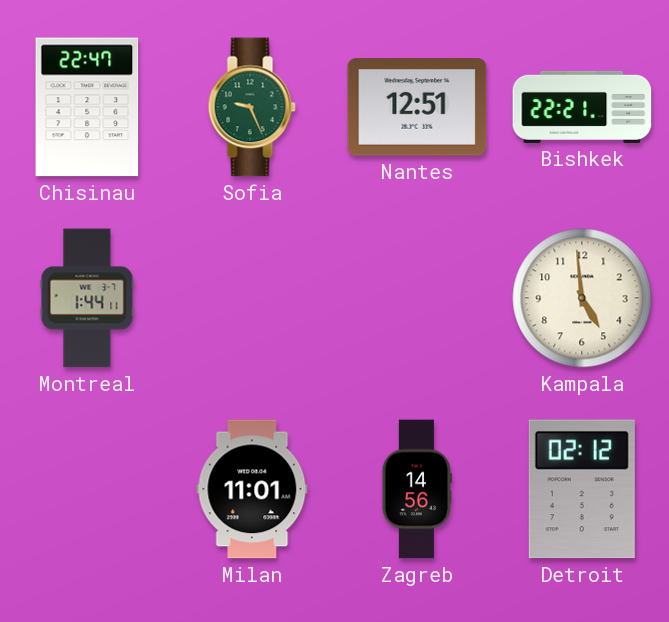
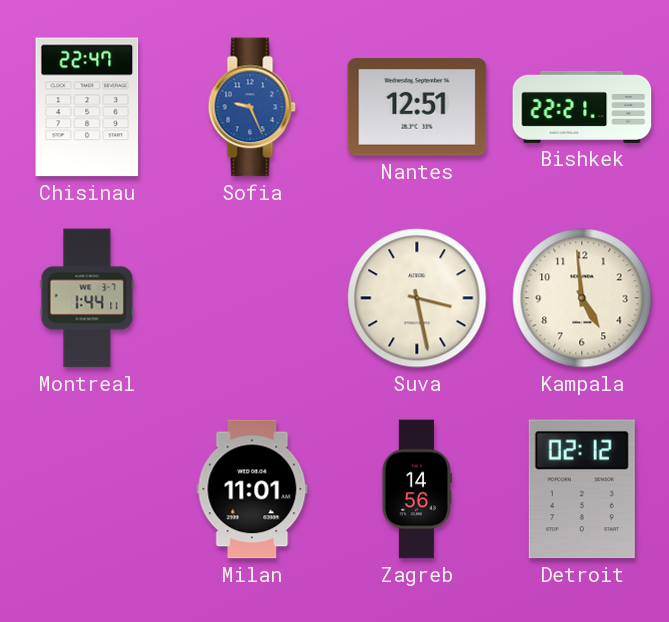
Sofia dial: green -> blue (252, 107)
Suva: none -> 3:28 (417, 298)
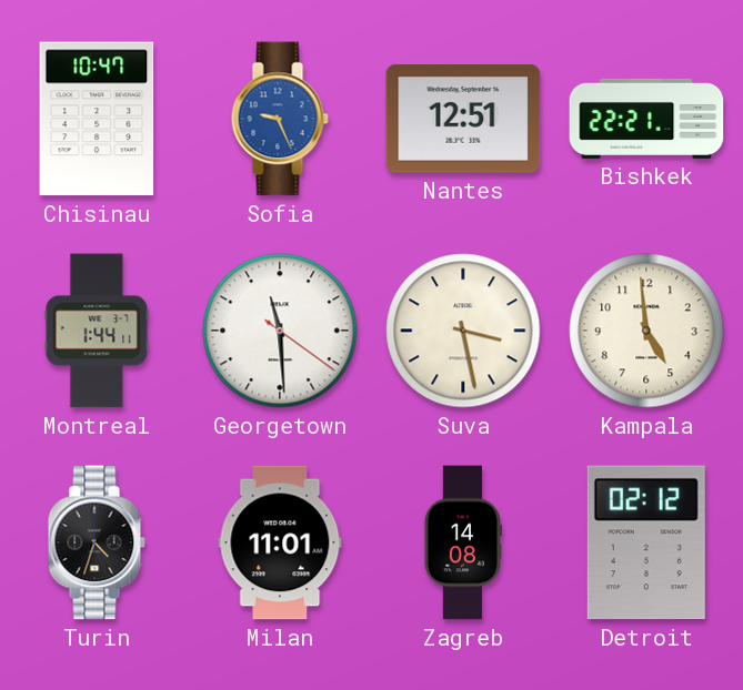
Chisinau: 22:47 -> 10:47 (97, 119)
Georgetown: none -> 11:29 (280, 331)
Turin: none -> 4:33 (97, 542)
Zagreb: 14:56 -> 14:08 (463, 542)
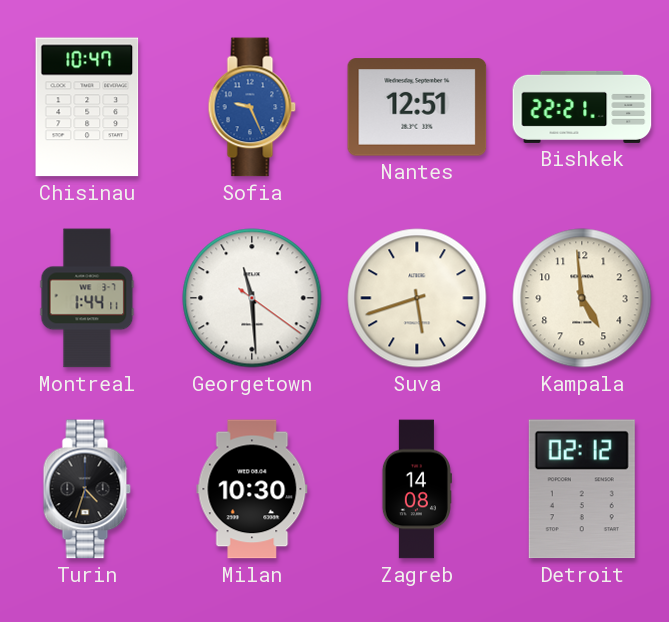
Suva: 3:28 -> 5:42 (417, 298)
Milan: 11:01 -> 10:30 (252, 489)
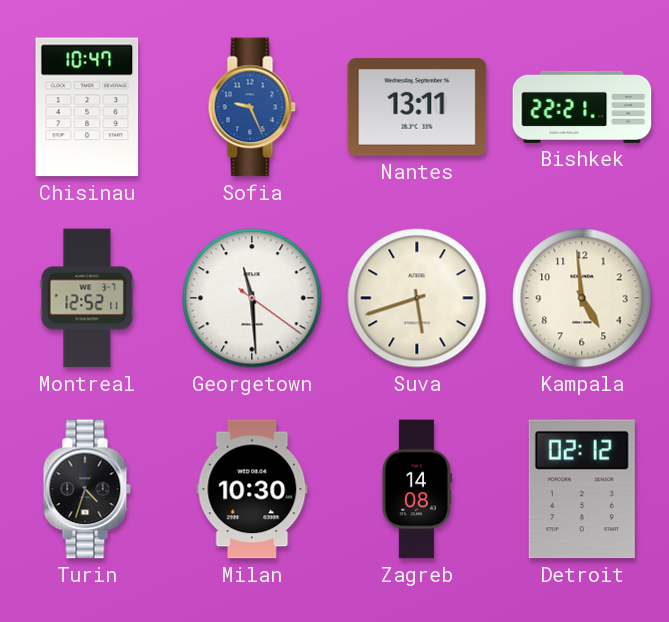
Nantes: 12:51 -> 13:11 (417, 107)
Montreal: 1:44 -> 12:52 (87, 298)
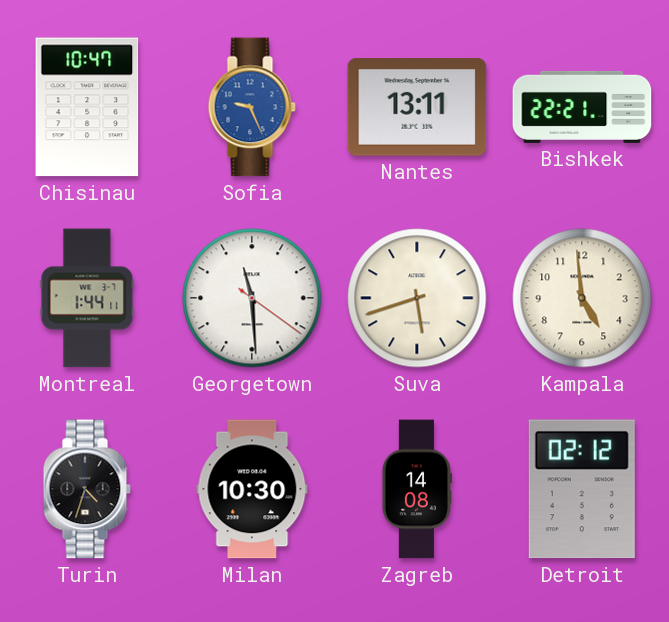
Montreal: 12:52 -> 1:44 (87, 298)
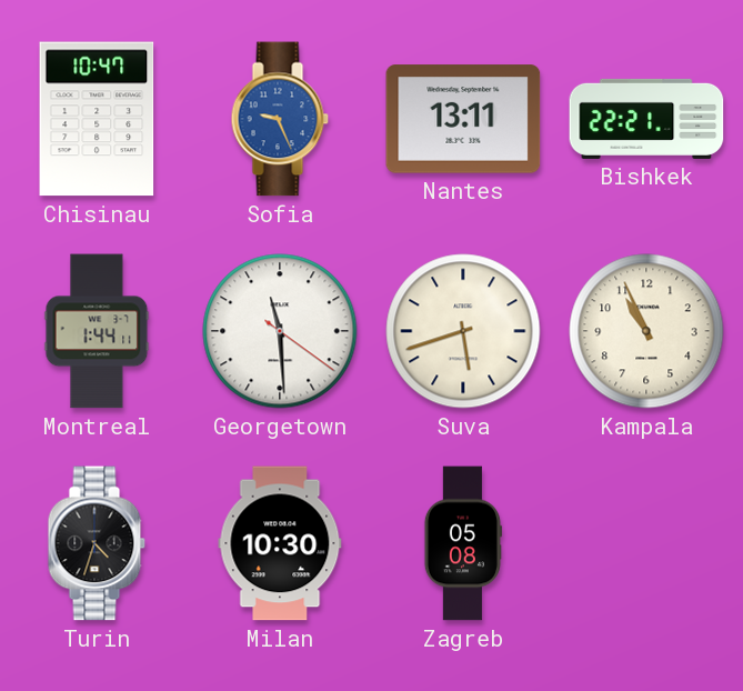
Kampala: 4:59 -> 10:56 (646, 331)
Zagreb: 14:08 -> 05:08 (463, 543)
Detroit: 02:12 -> none (582, 489)
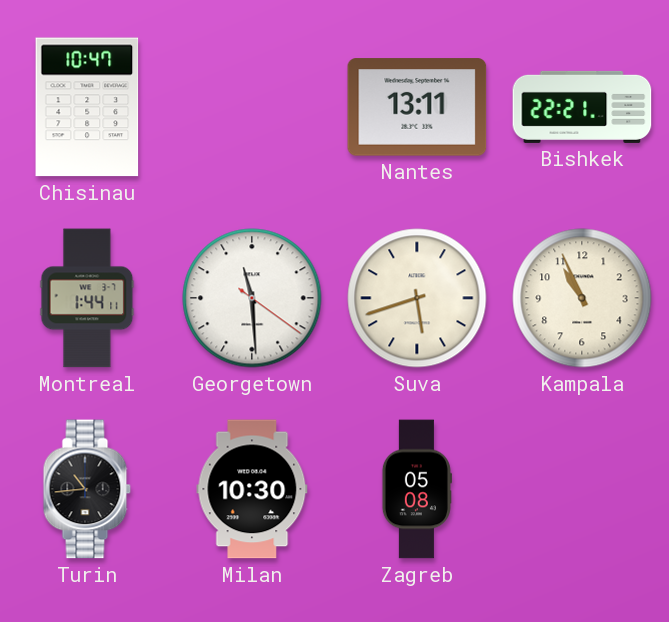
Sofia: 9:26 -> none (280, 119)
Turin: 4:33 -> 10:44 (87, 489)
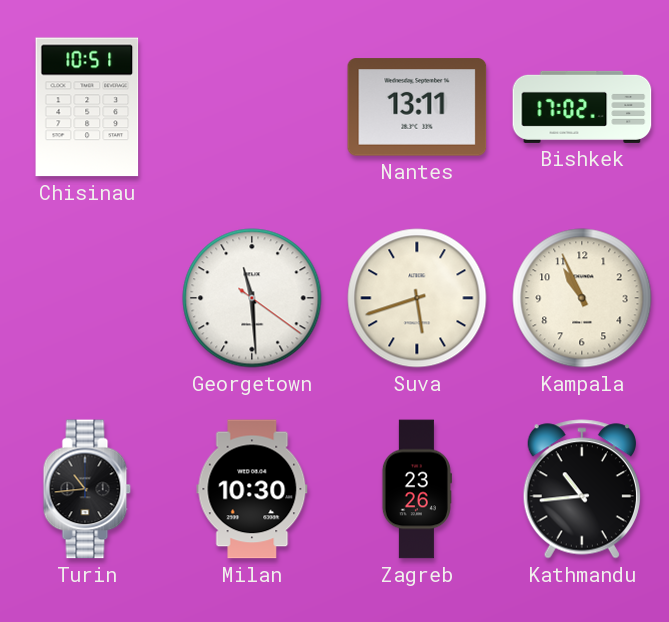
Chisinau: 10:47 -> 10:51 (87, 107)
Bishkek: 22:21 -> 17:02 (582, 107)
Montreal: 1:44 -> none (87, 298)
Zagreb: 05:08 -> 23:26 (417, 489)
Kathmandu: none -> 10:44 (581, 489)
